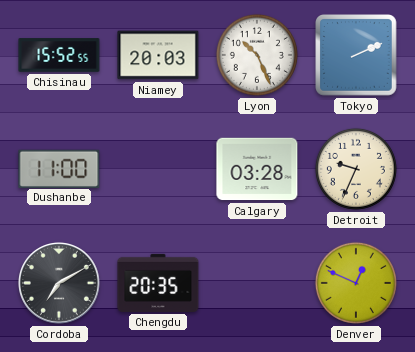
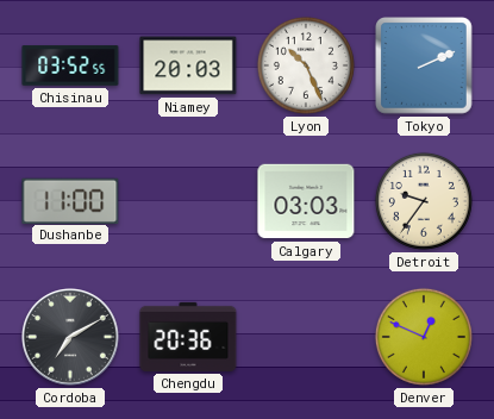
Chisinau: 15:52 -> 03:52 (70, 65)
Calgary: 03:28 -> 03:03 (306, 201)
Detroit: 9:34 -> 9:36 (424, 201)
Chengdu: 20:35 -> 20:36 (188, 337)
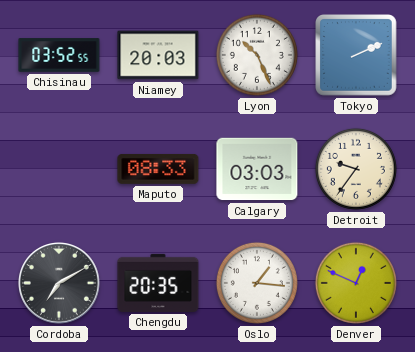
Dushanbe: 11:00 -> none (70, 200)
Maputo: none -> 08:33 (158, 169)
Chengdu: 20:36 -> 20:35 (158, 283)
Oslo: none -> 1:16 (257, 283)
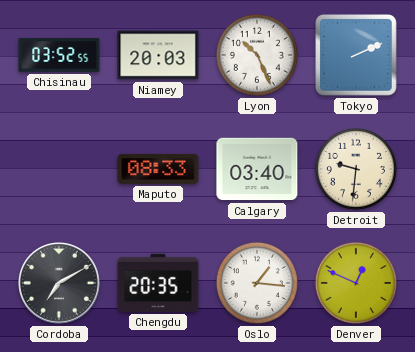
Calgary: 03:03 -> 03:40 (257, 169)
Detroit: 9:36 -> 9:31 (356, 169)
